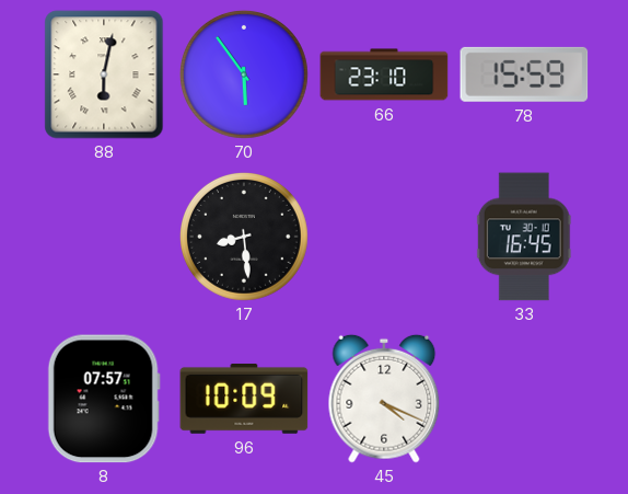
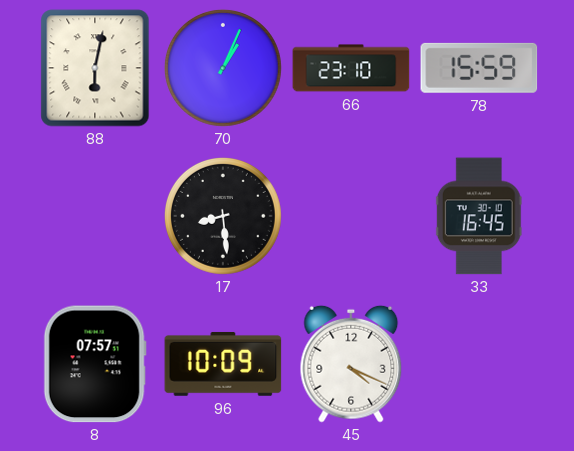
70: 5:54 -> 1:04 (223, 68)
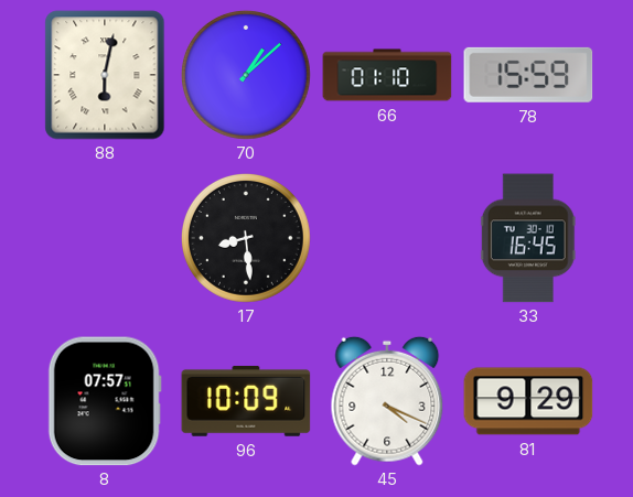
70: 1:04 -> 1:08 (246, 75)
66: 23:10 -> 01:10 (387, 75)
81: none -> 9:29 (528, 401)
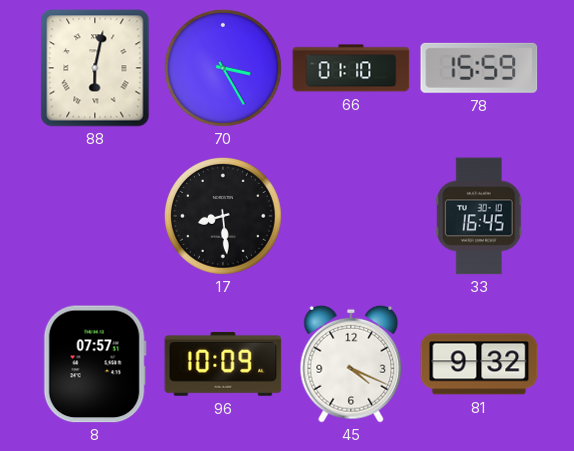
70: 1:08 -> 3:25 (223, 68)
81: 9:29 -> 9:32 (479, 364)
